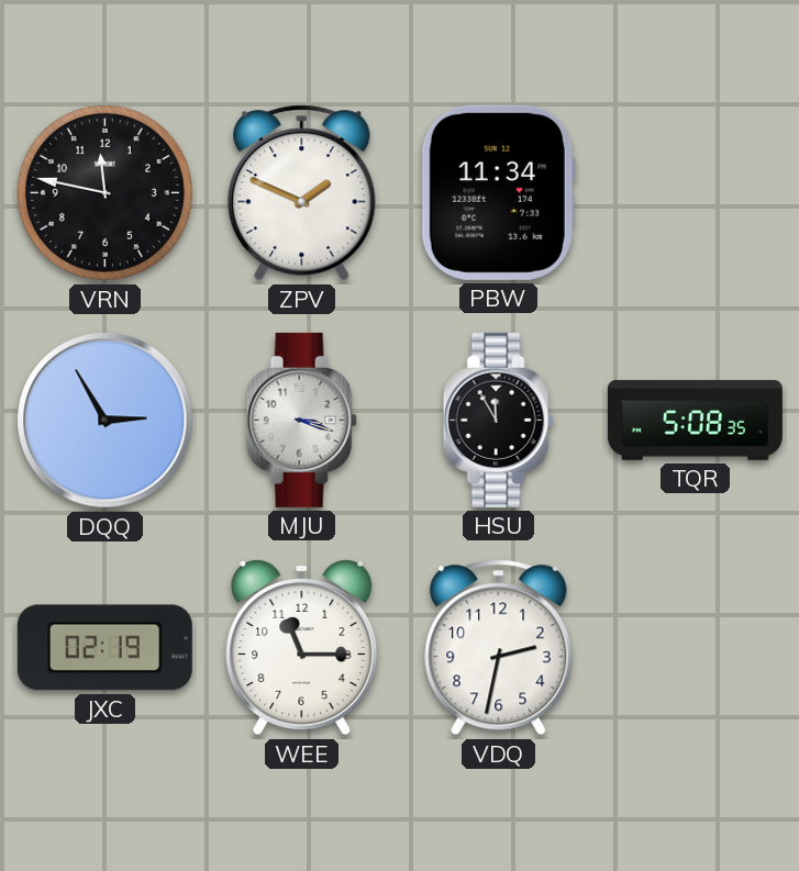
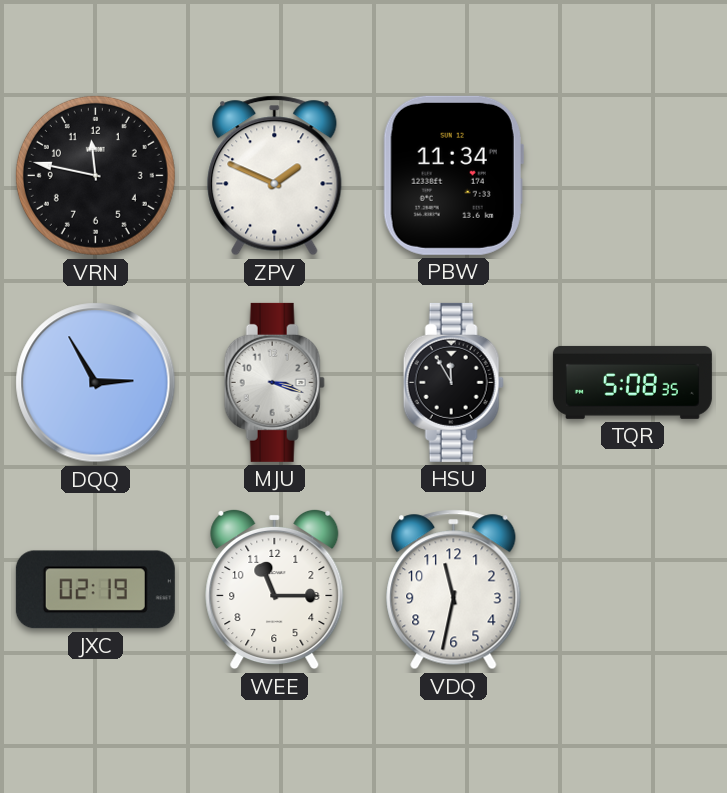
VDQ: 2:32 -> 11:32 (454, 590)
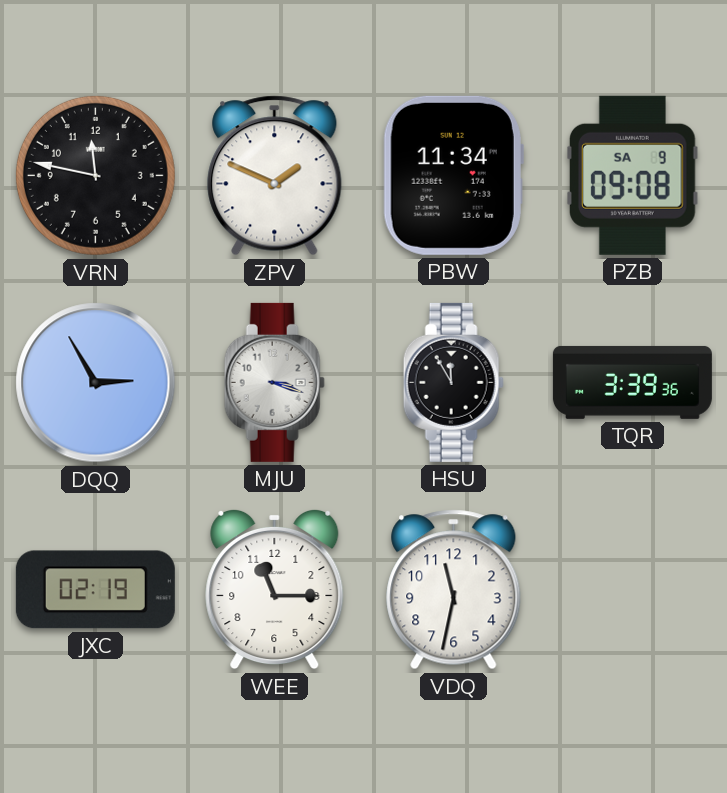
PZB: none -> 09:08 (633, 175)
TQR: 5:08 -> 3:39 (632, 382)
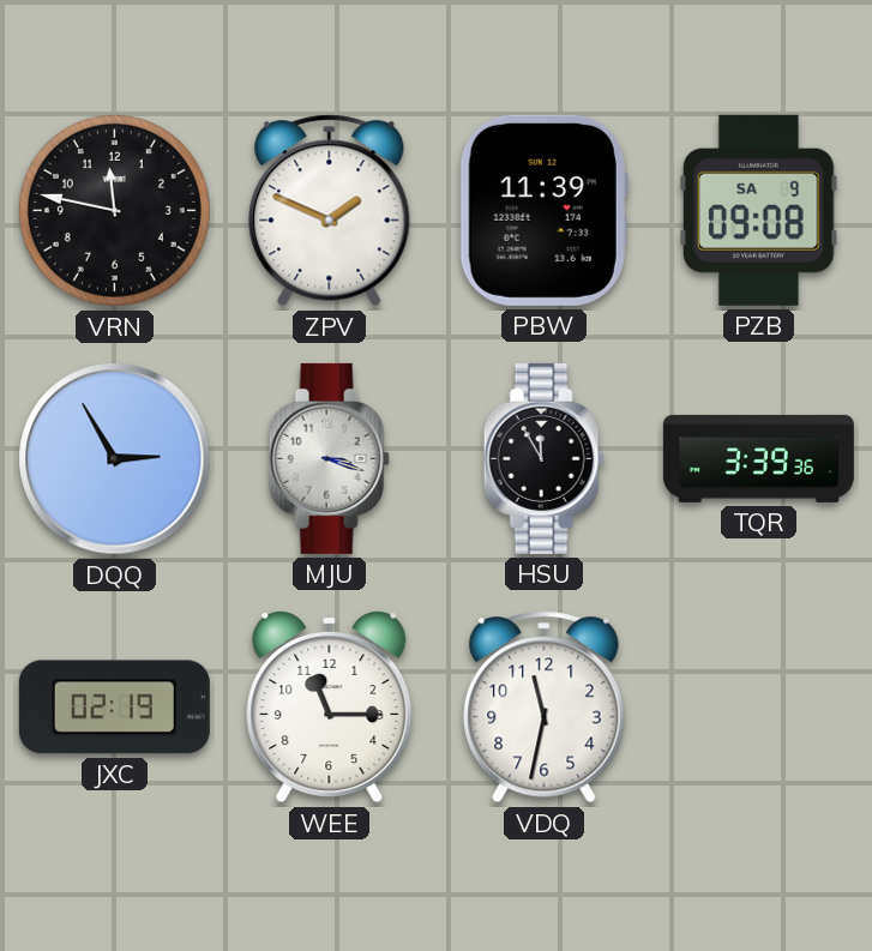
PBW: 11:34 -> 11:39 (543, 210)
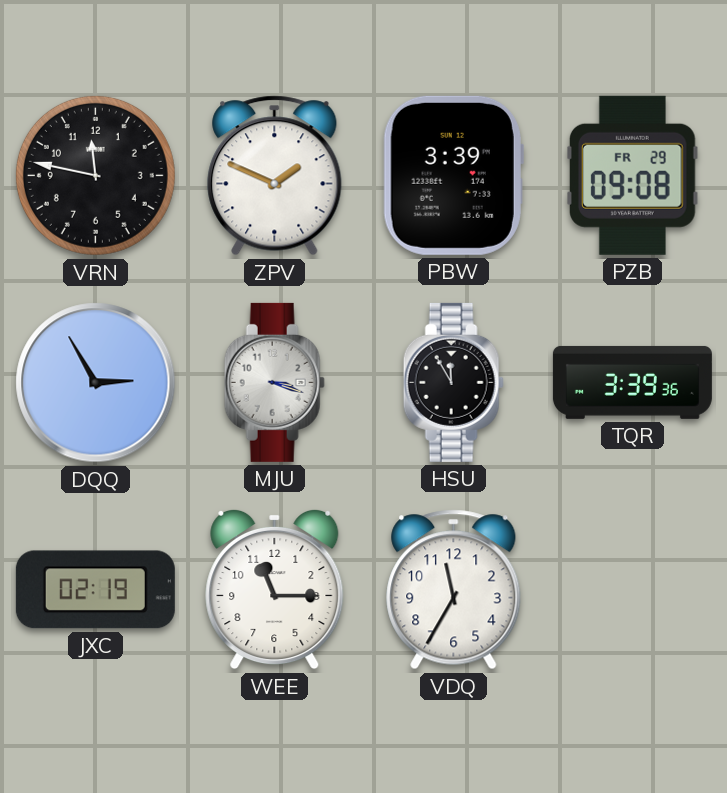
PBW: 11:39 -> 3:39 (453, 175)
PZB date: SA 9 -> FR 29 (633, 175)
VDQ: 11:32 -> 11:35 (454, 590)
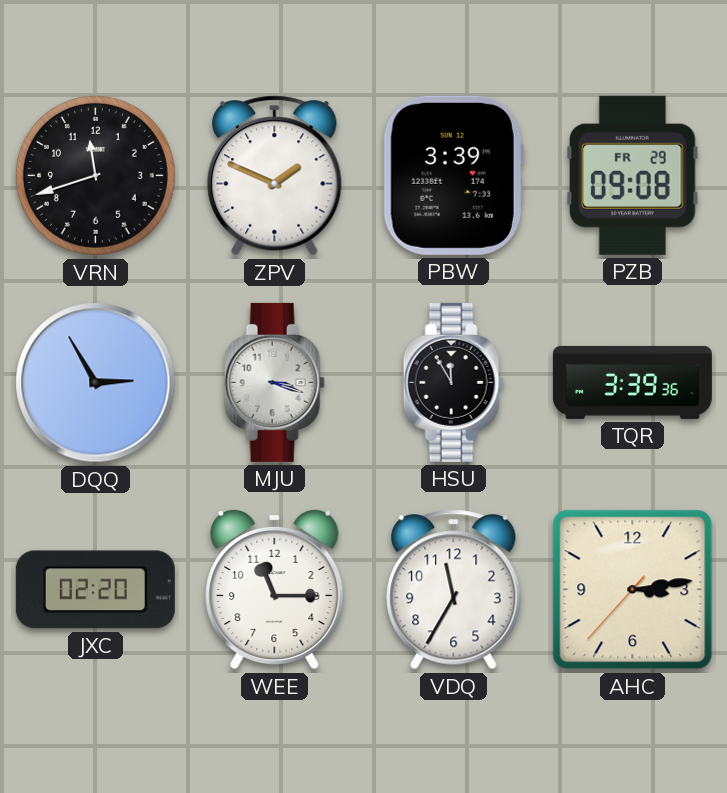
VRN: 11:47 -> 11:42 (95, 175)
JXC: 02:19 -> 02:20 (95, 590)
AHC: none -> 3:13 (633, 590)
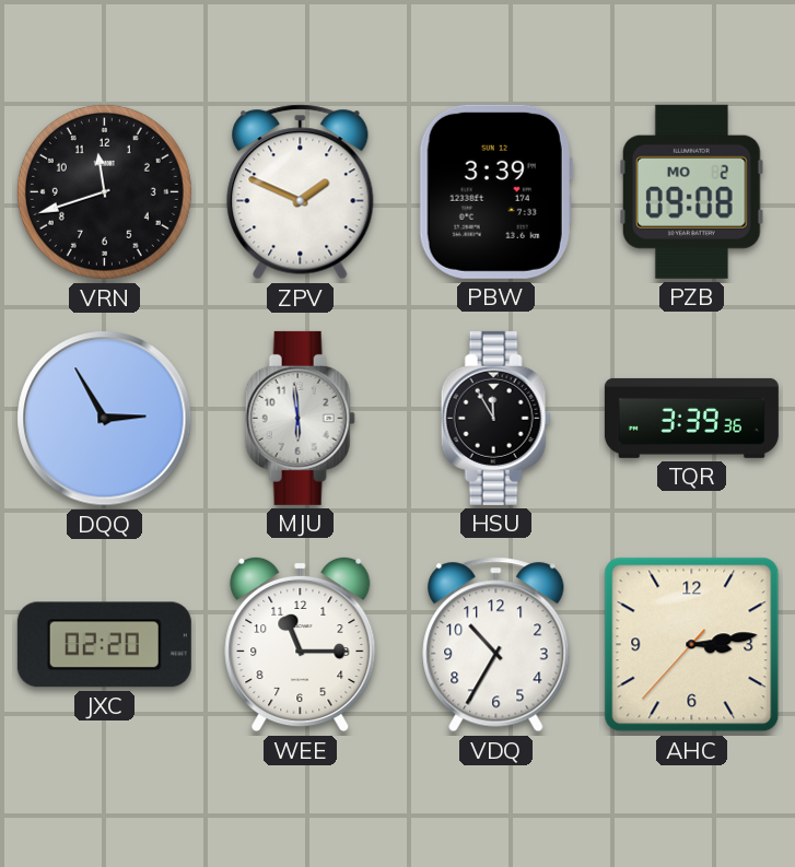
PZB date: FR 29 -> MO 2 (692, 191)
MJU: 3:18 -> 5:59 (300, 418)
VDQ: 11:35 -> 10:35 (496, 645)
